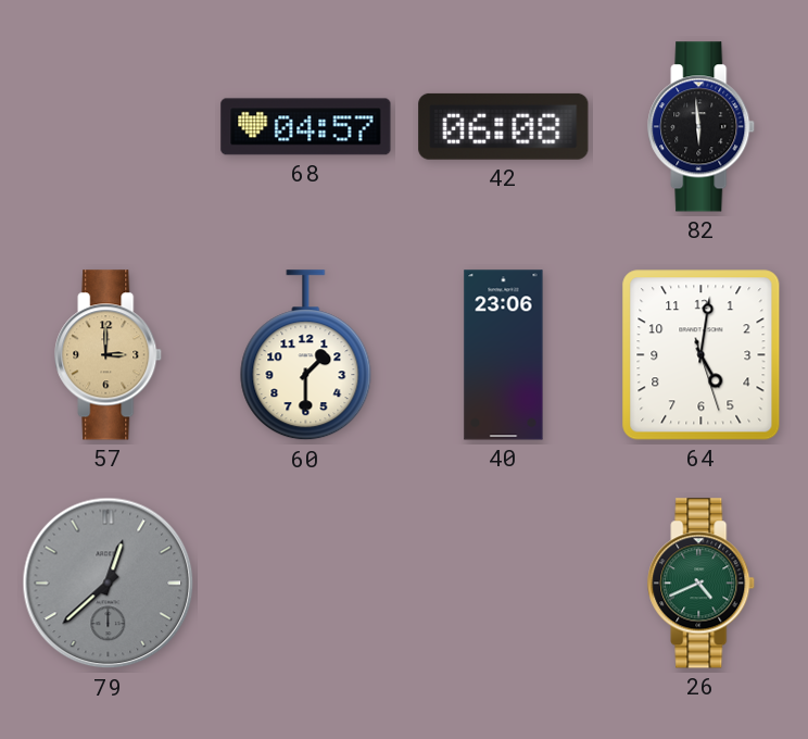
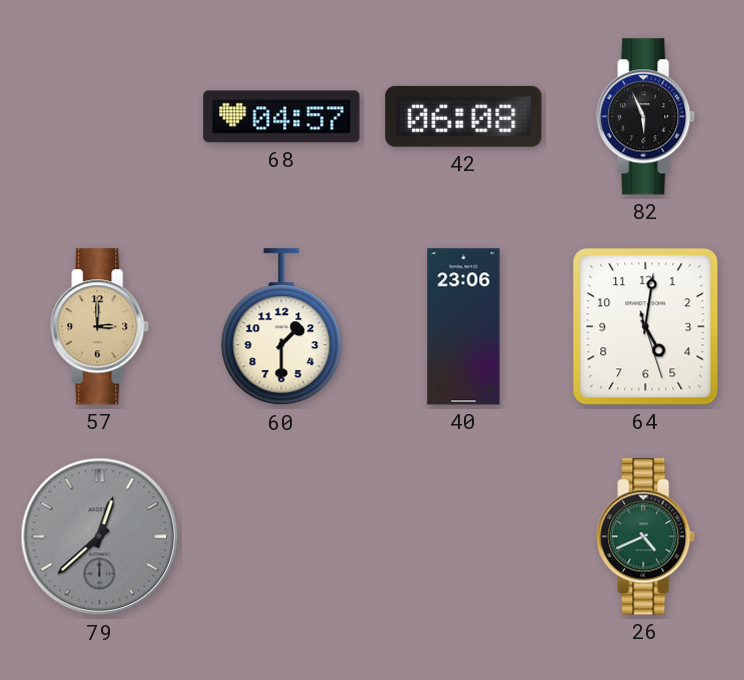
82: 5:59 -> 5:56 (646, 117)
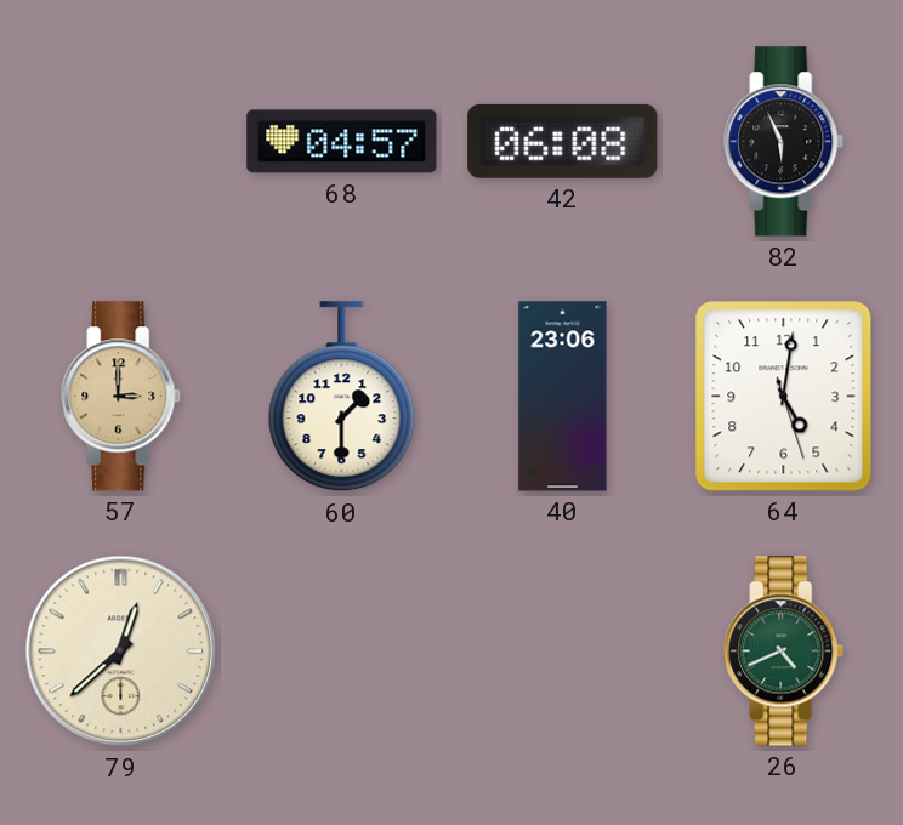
79 dial: grey -> cream (121, 652)
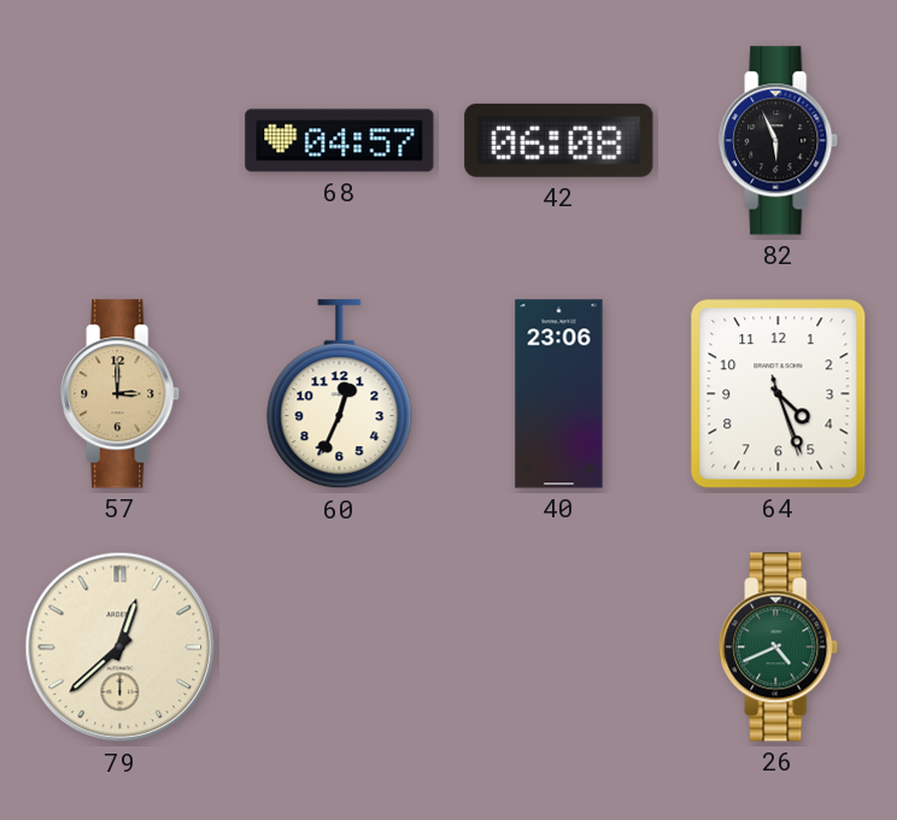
60: 1:30 -> 12:34 (340, 394)
64: 5:01 -> 4:26 (779, 394)
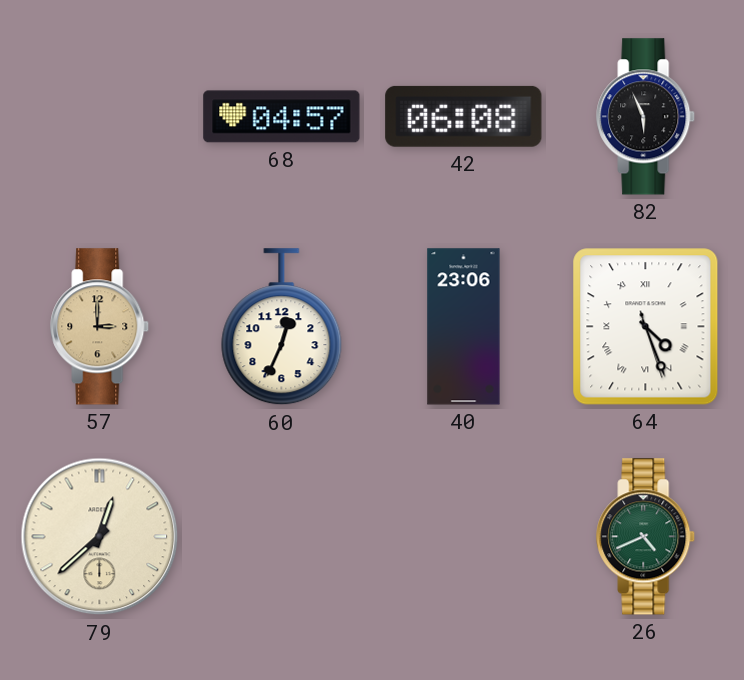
64 numerals: Arabic -> Roman (646, 327)
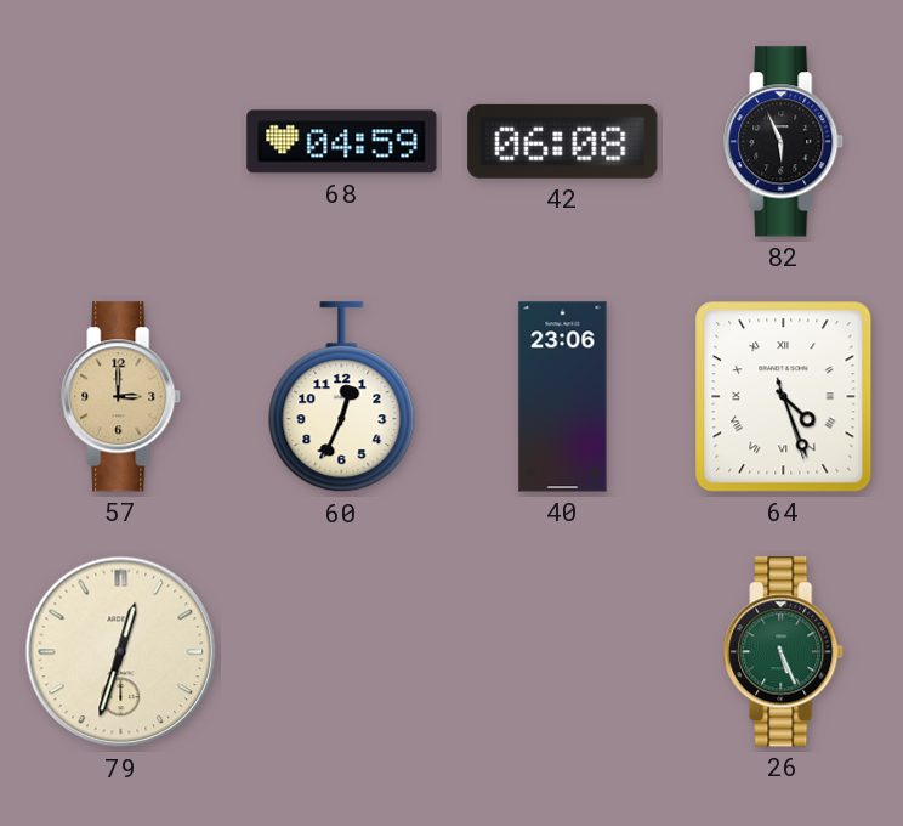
68: 04:57 -> 04:59 (342, 142)
79: 12:38 -> 12:33 (121, 652)
26: 4:41 -> 5:26 (784, 652)
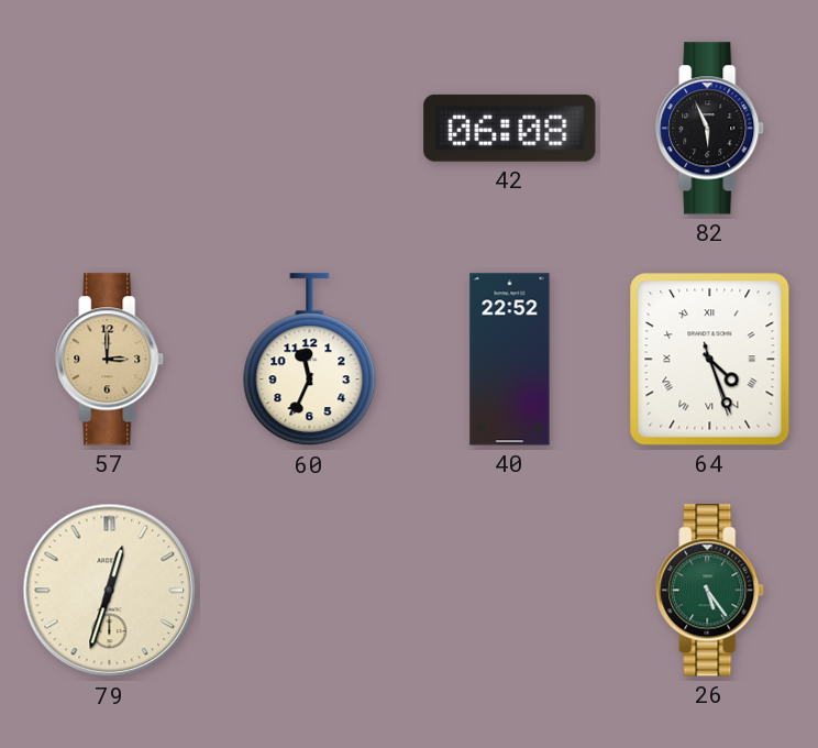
68: 04:59 -> none (342, 142)
60: 12:34 -> 11:34 (310, 360)
40: 23:06 -> 22:52 (510, 360)
26: 5:26 -> 5:24 (710, 591)
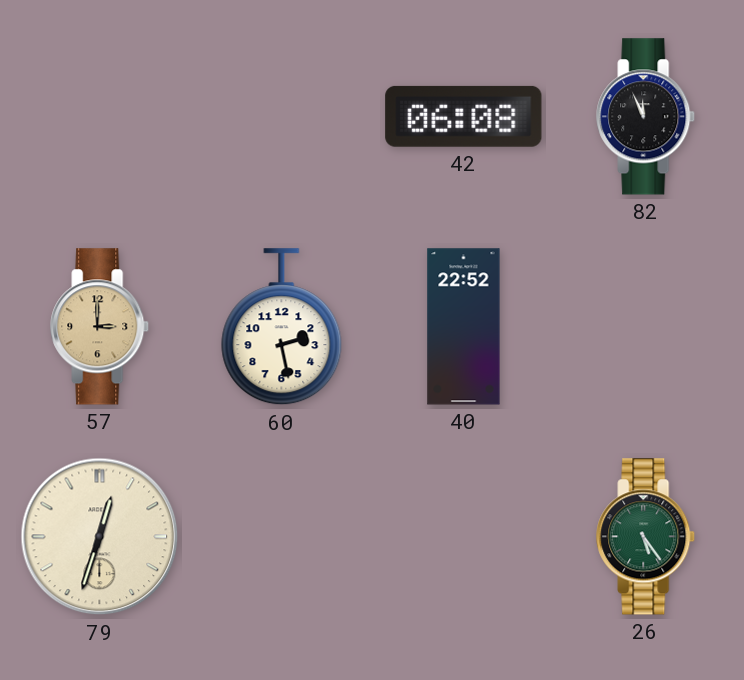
82: 5:56 -> 11:56 (646, 117)
60: 11:34 -> 2:28 (282, 327)
64: 4:26 -> none (710, 360)
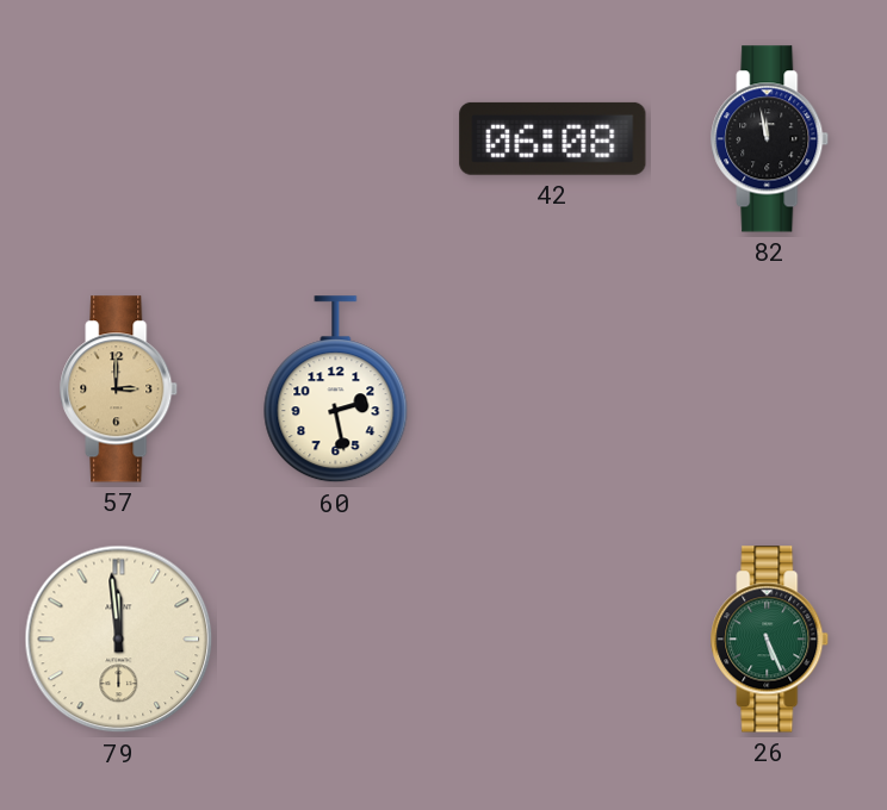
82: 11:56 -> 11:58 (770, 139)
40: 22:52 -> none (464, 327)
79: 12:33 -> 11:59 (119, 640)
26: 5:24 -> 5:26 (770, 640)
